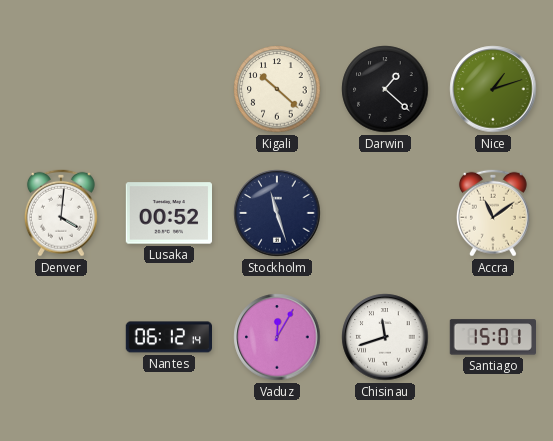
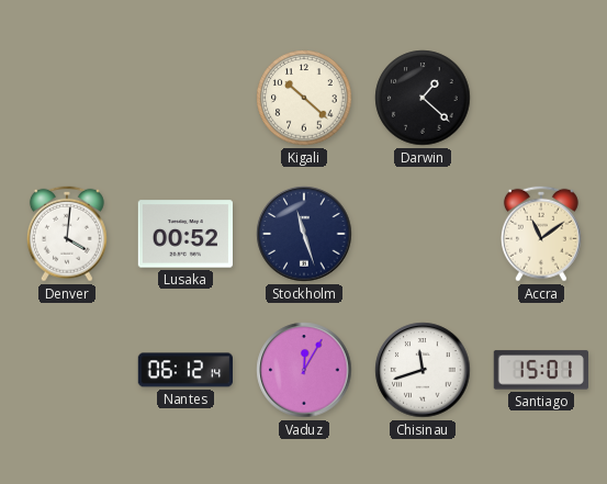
Nice: 1:12 -> none (493, 89)
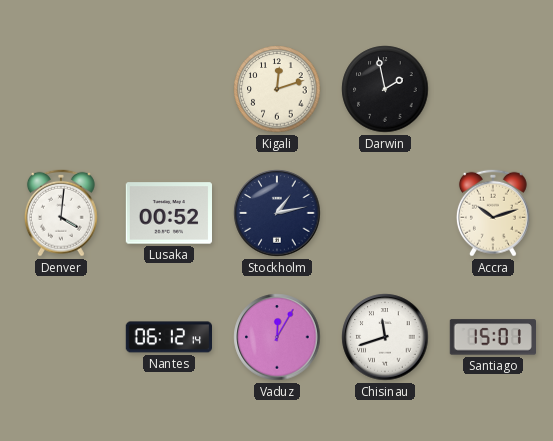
Kigali: 10:22 -> 12:12 (277, 89)
Darwin: 1:22 -> 1:58 (385, 89)
Stockholm: 11:27 -> 1:13 (277, 213)
Accra: 11:09 -> 10:12 (493, 213)
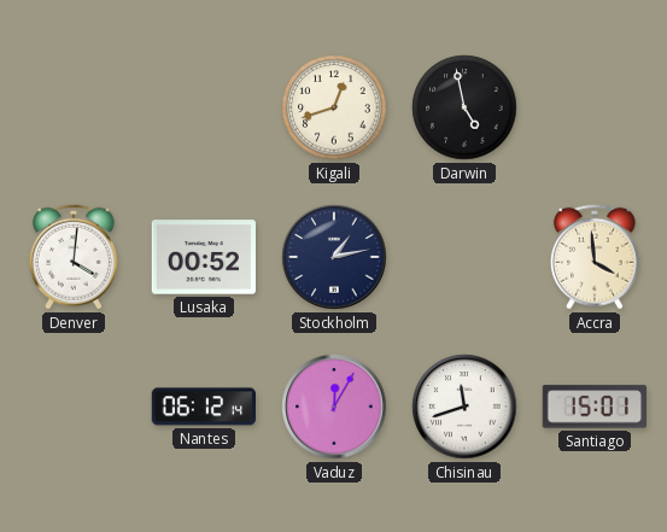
Kigali: 12:12 -> 12:42 (334, 107)
Darwin: 1:58 -> 4:58 (464, 107)
Accra: 10:12 -> 3:59 (595, 257)
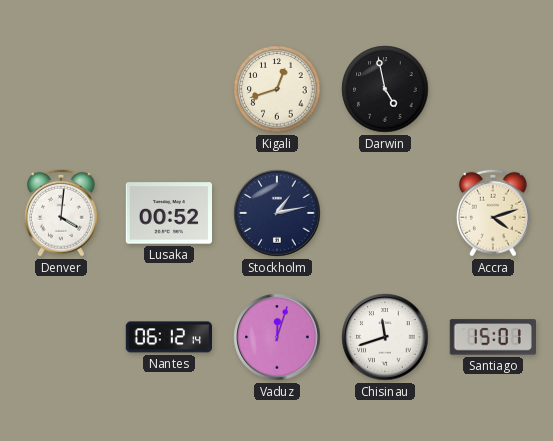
Accra: 3:59 -> 4:12 (493, 213)
Vaduz: 12:05 -> 12:03 (277, 337)
